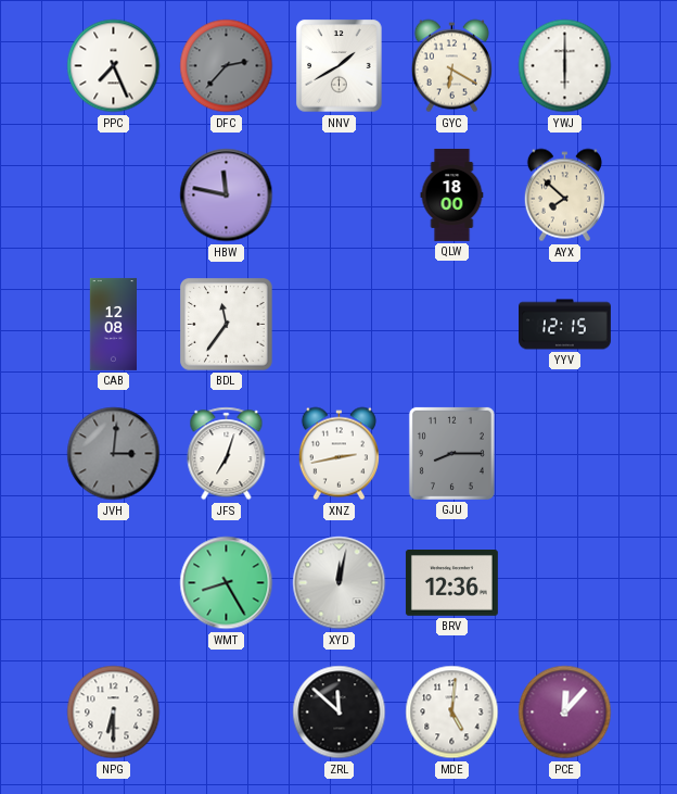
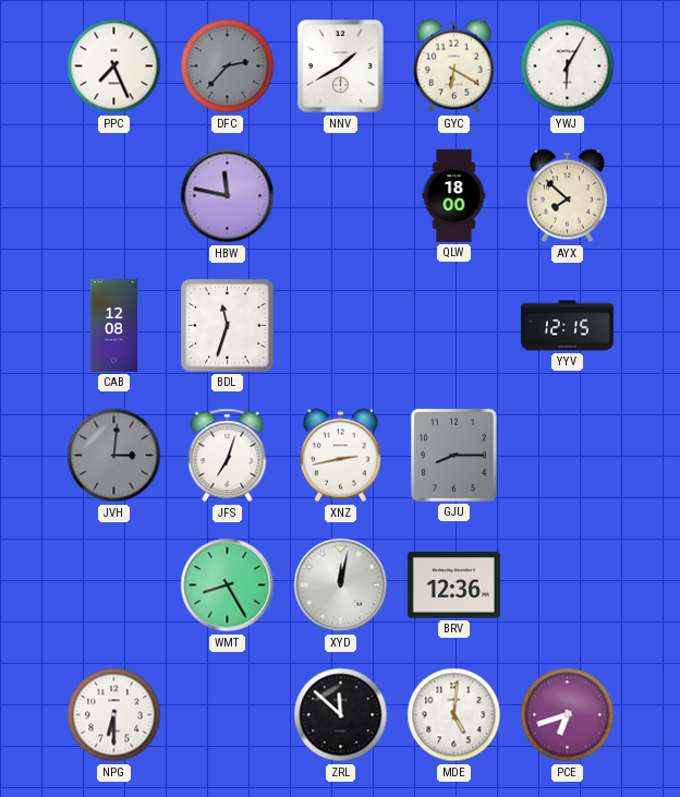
YWJ: 6:00 -> 6:05 (568, 67)
BDL: 11:36 -> 11:33 (228, 326)
PCE: 12:07 -> 6:42 (568, 715)
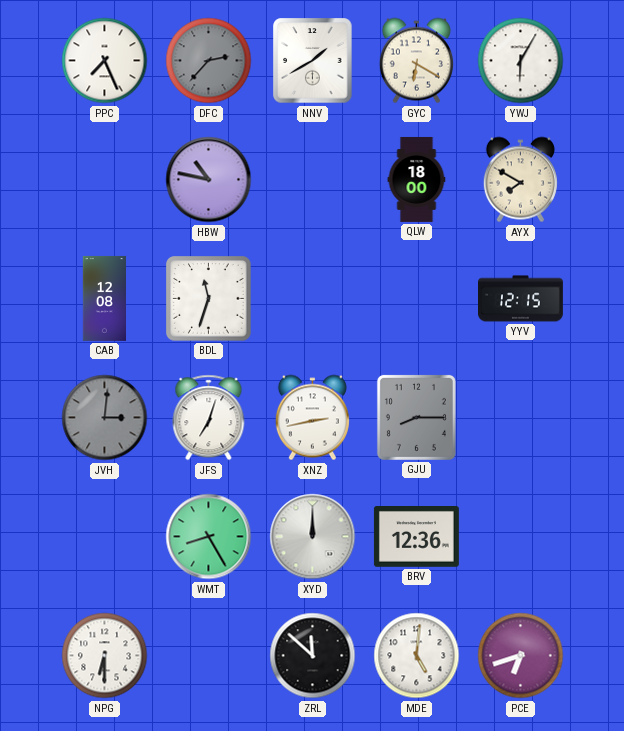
HBW: 11:47 -> 10:47 (209, 180)
AYX: 7:52 -> 7:50 (520, 180)
XYD: 12:02 -> 12:00 (313, 537)
